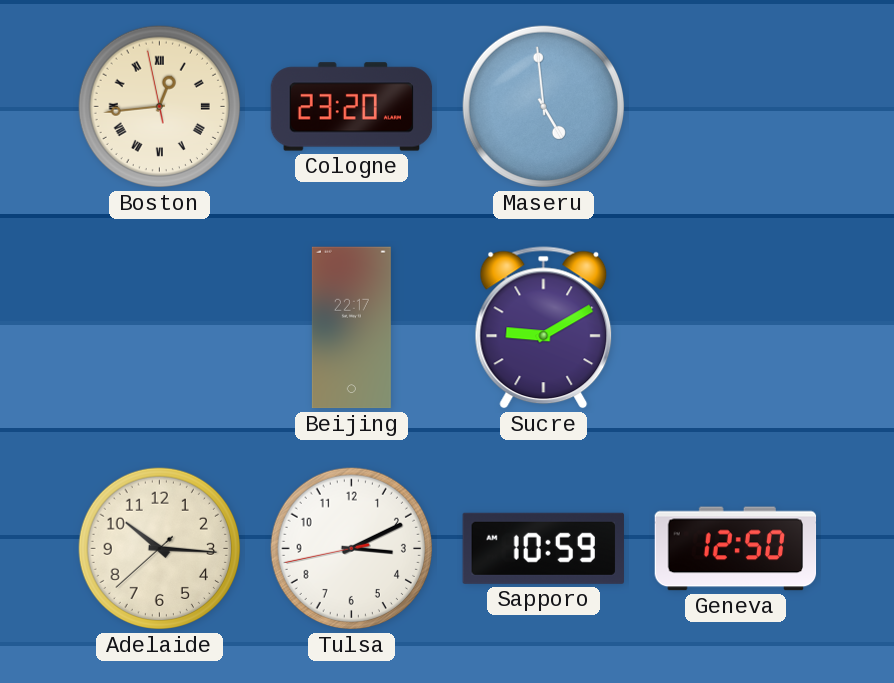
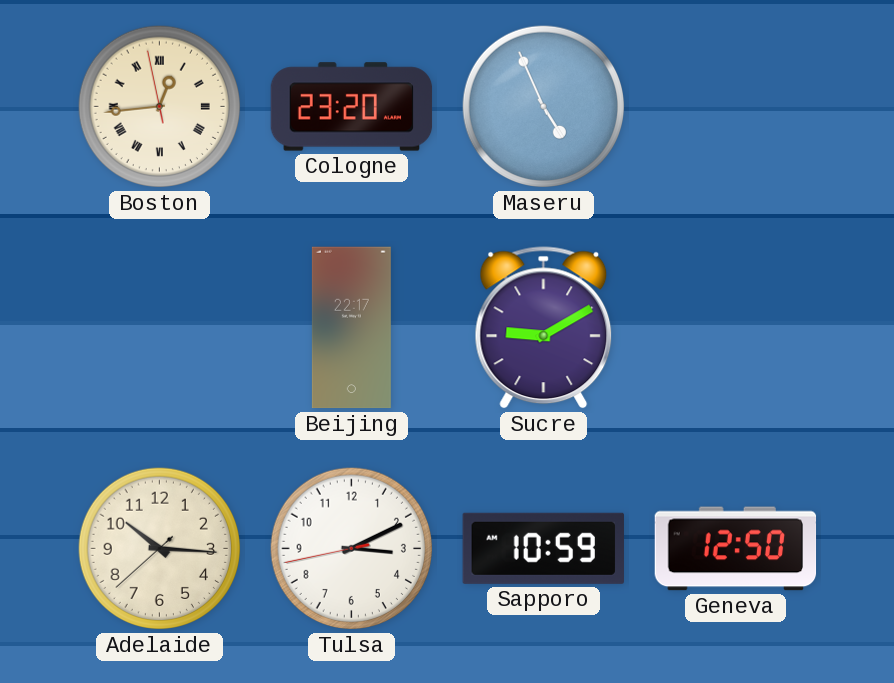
Maseru: 4:59 -> 4:56 (544, 107)
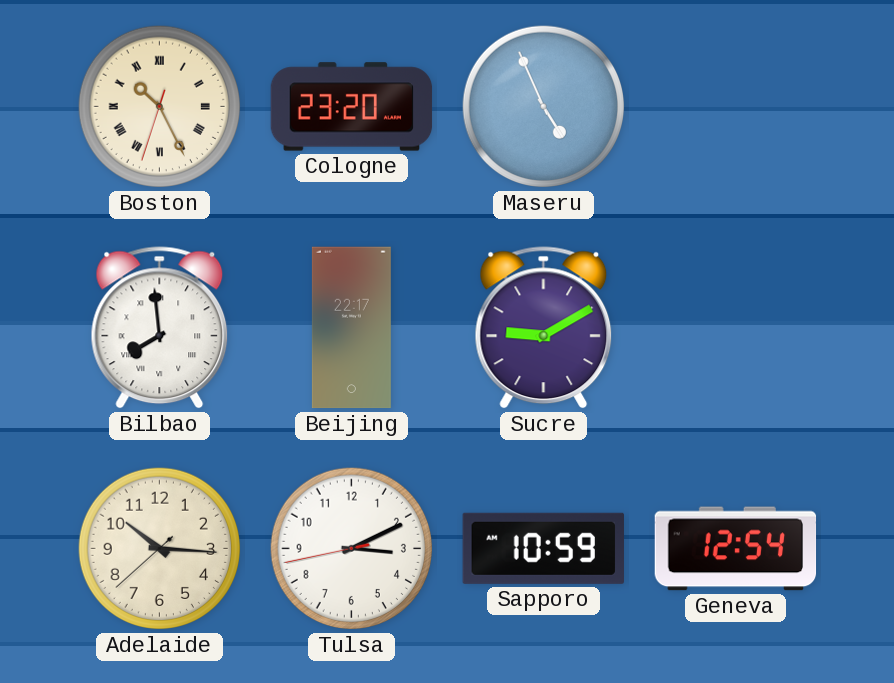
Boston: 12:43 -> 10:25 (160, 107)
Bilbao: none -> 7:59 (160, 328)
Geneva: 12:50 -> 12:54 (736, 549)
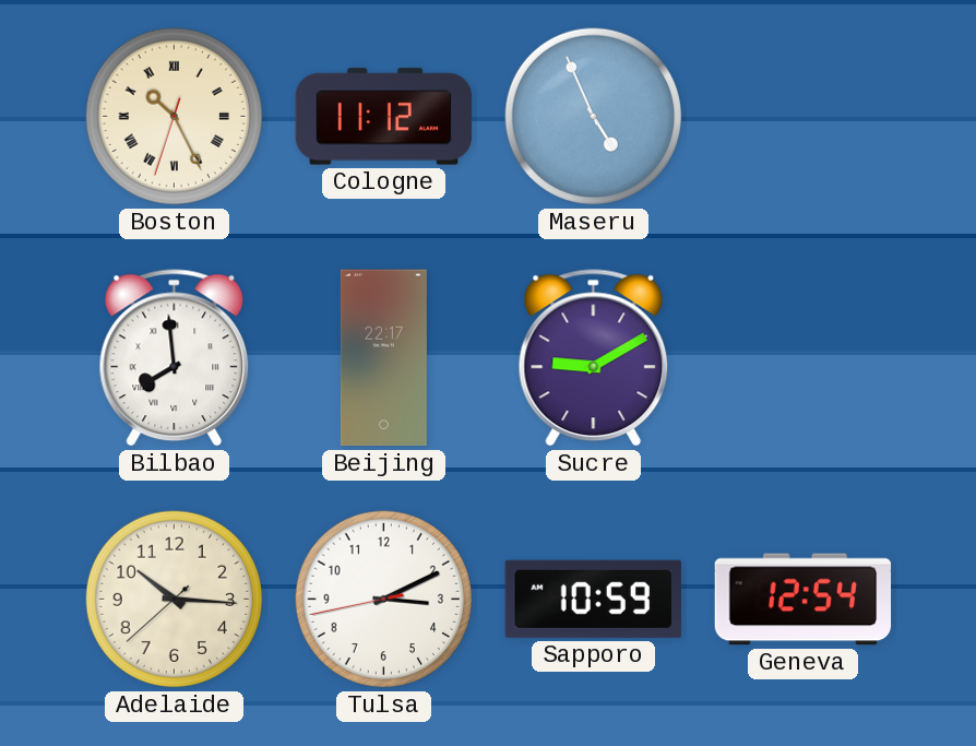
Cologne: 23:20 -> 11:12 (384, 117)
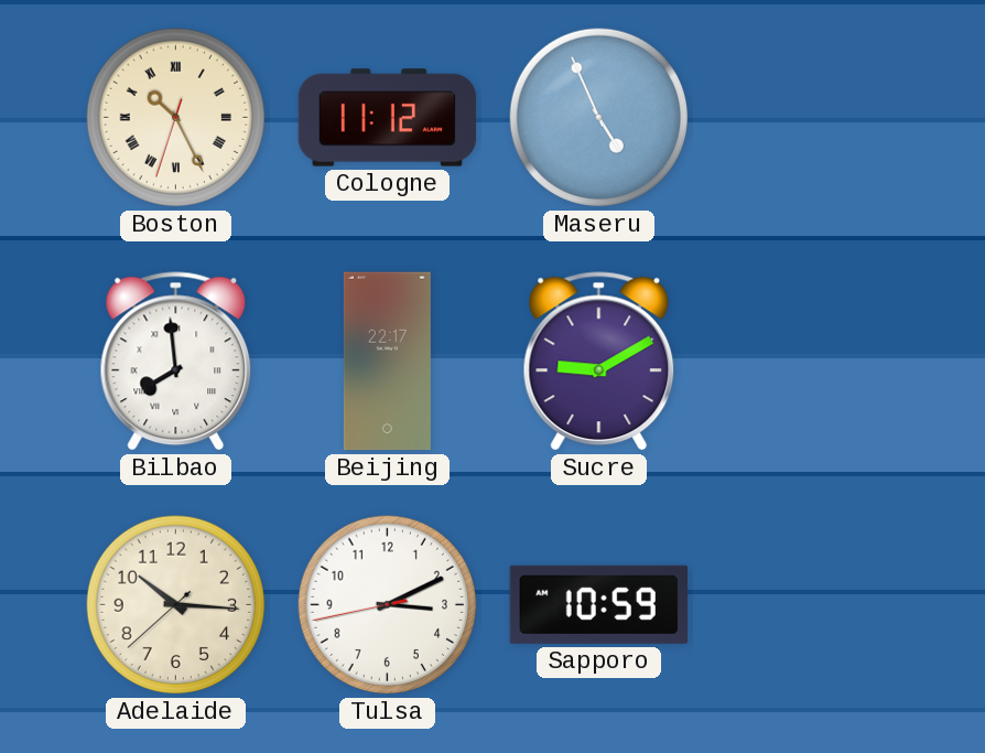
Geneva: 12:54 -> none (804, 600)
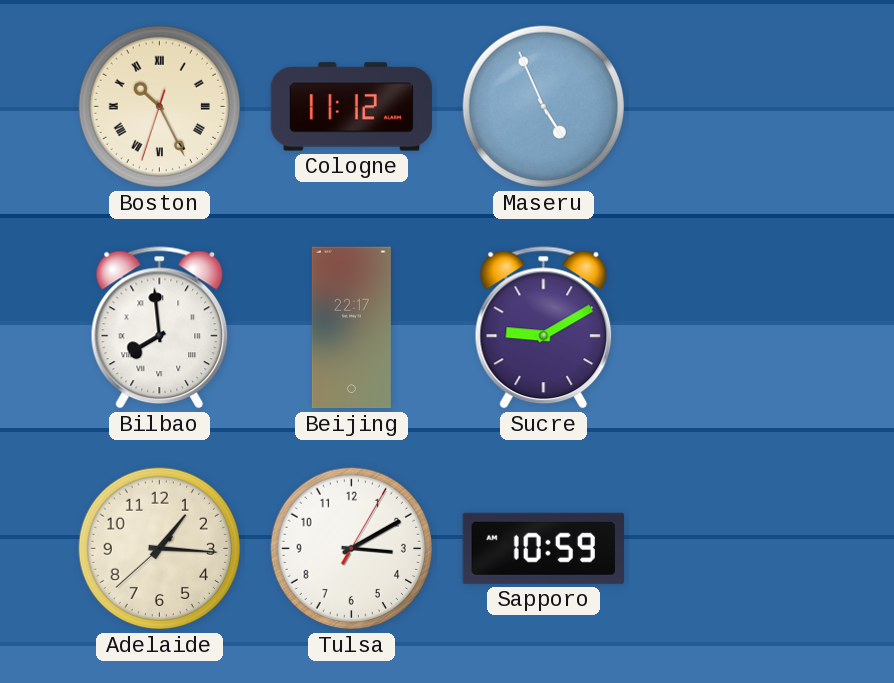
Adelaide: 10:15 -> 1:15 (160, 549)
Tulsa: 3:10:43 -> 3:10:05 (352, 549)
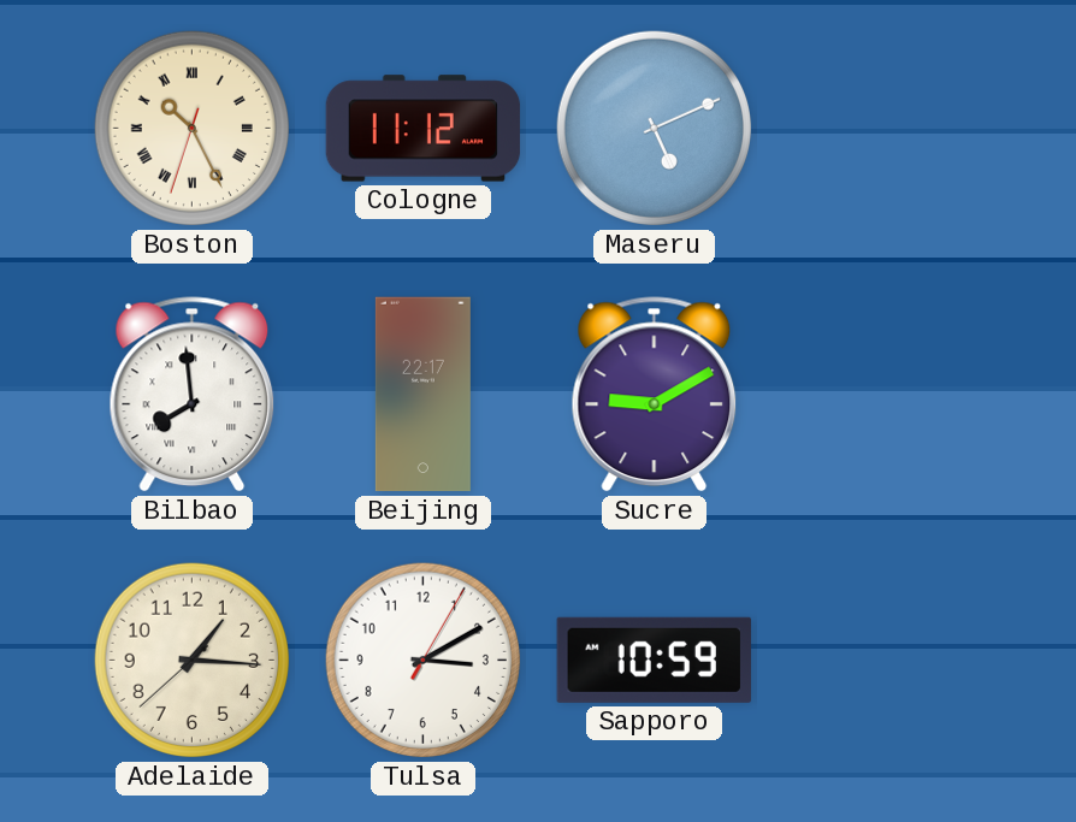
Maseru: 4:56 -> 5:11 (655, 129)
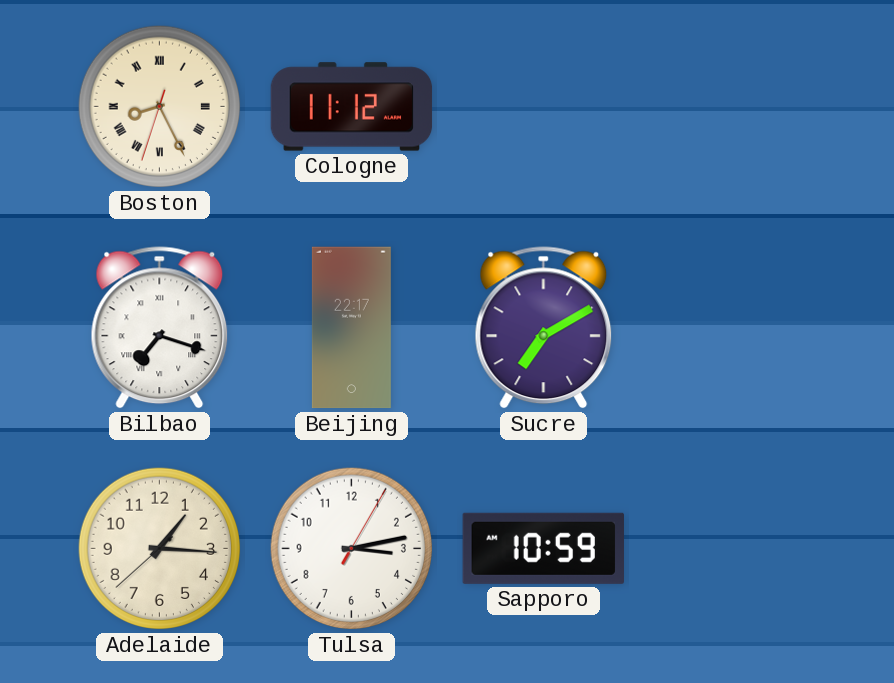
Boston: 10:25 -> 8:25 (160, 107)
Maseru: 5:11 -> none (655, 129)
Bilbao: 7:59 -> 7:18 (160, 328)
Sucre: 9:10 -> 7:10 (544, 328)
Tulsa: 3:10 -> 3:13 (352, 549)
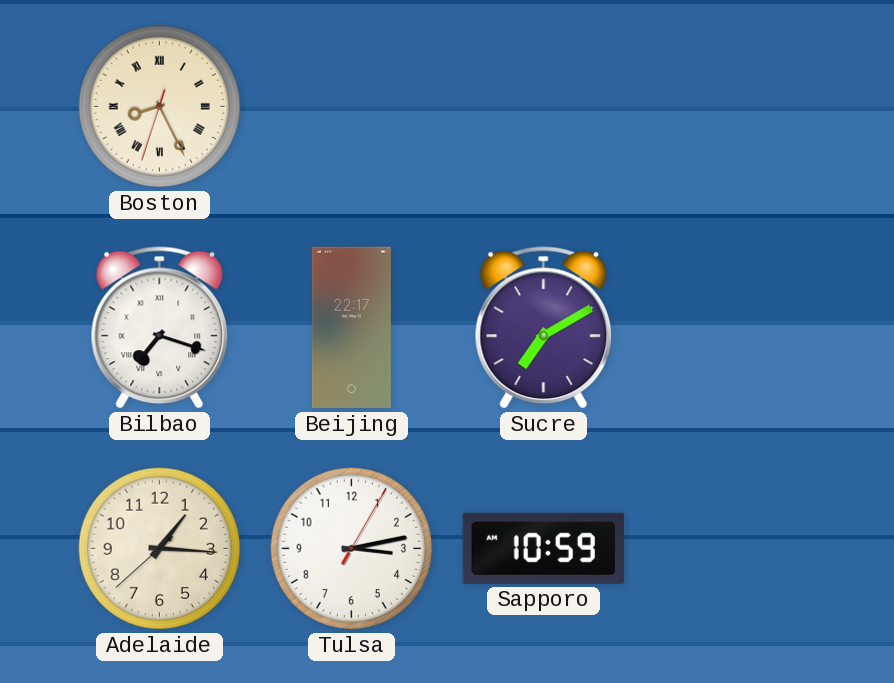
Cologne: 11:12 -> none (352, 107)
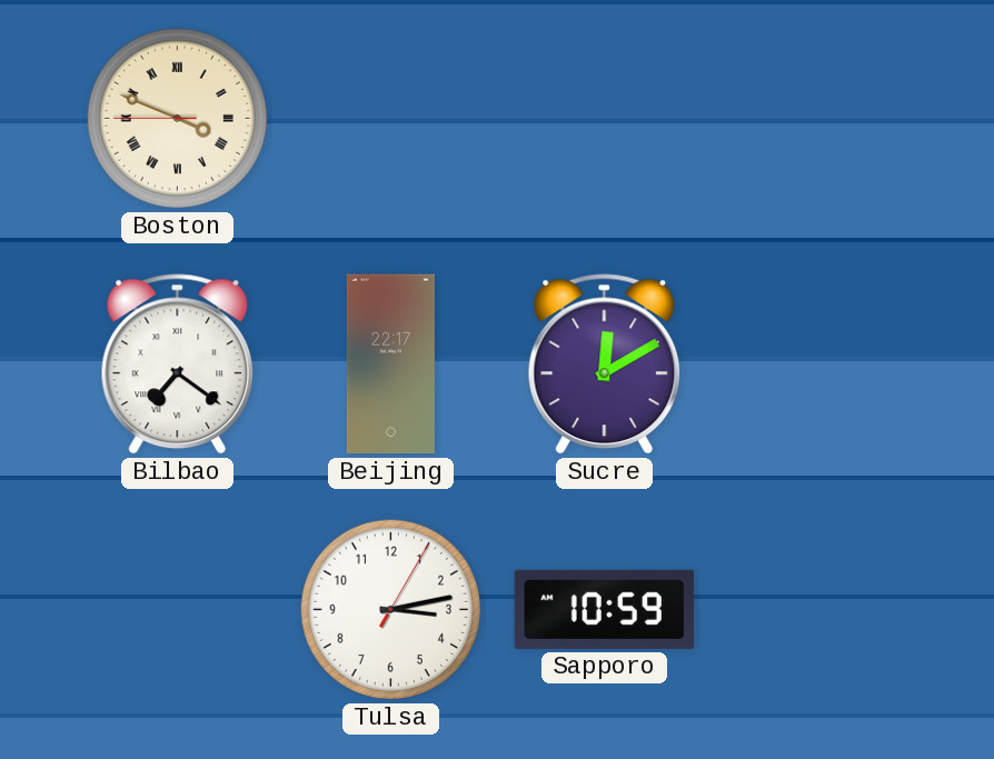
Boston: 8:25 -> 3:48 (178, 119)
Bilbao: 7:18 -> 7:21 (178, 364)
Sucre: 7:10 -> 12:10 (605, 364)
Adelaide: 1:15 -> none (160, 549)
